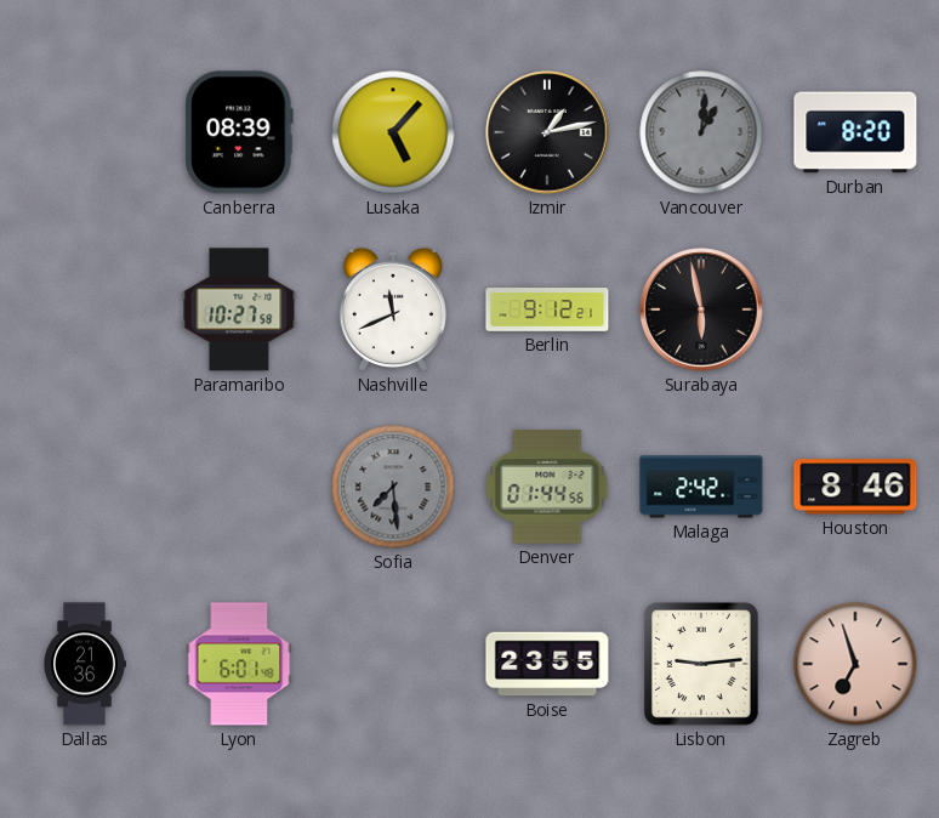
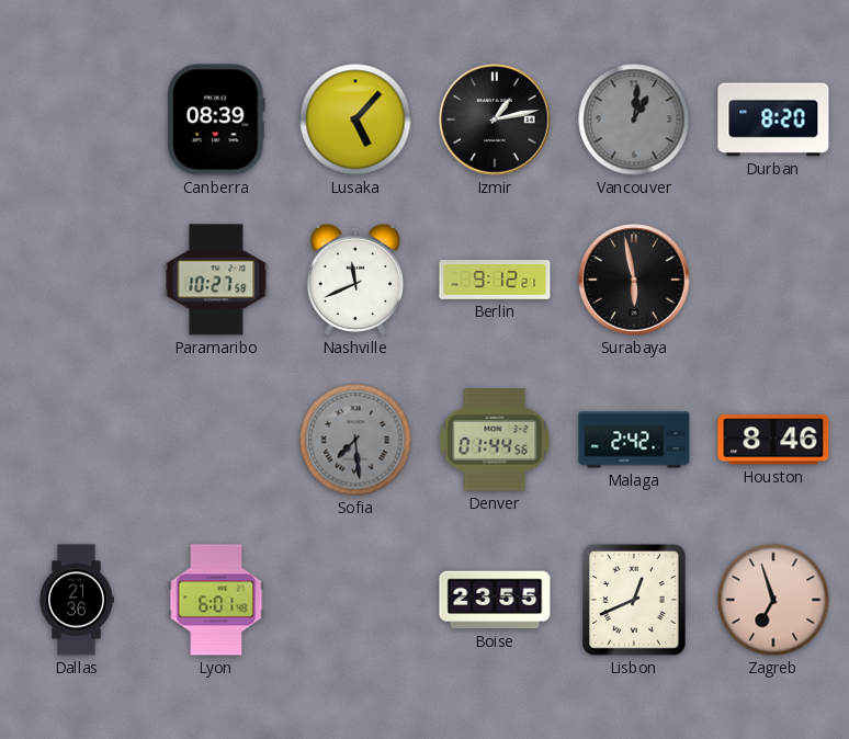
Lisbon: 9:14 -> 12:41 (634, 601)
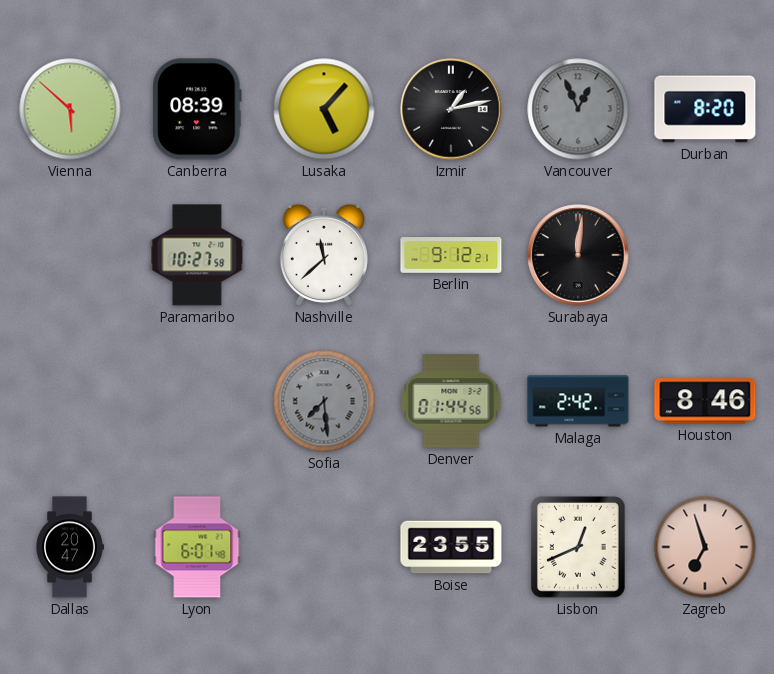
Vienna: none -> 5:52 (70, 109)
Vancouver: 1:01 -> 12:56 (578, 109)
Nashville: 11:41 -> 11:38 (324, 255)
Surabaya: 5:58 -> 12:01 (578, 255)
Dallas: 21:36 -> 20:47 (70, 547)
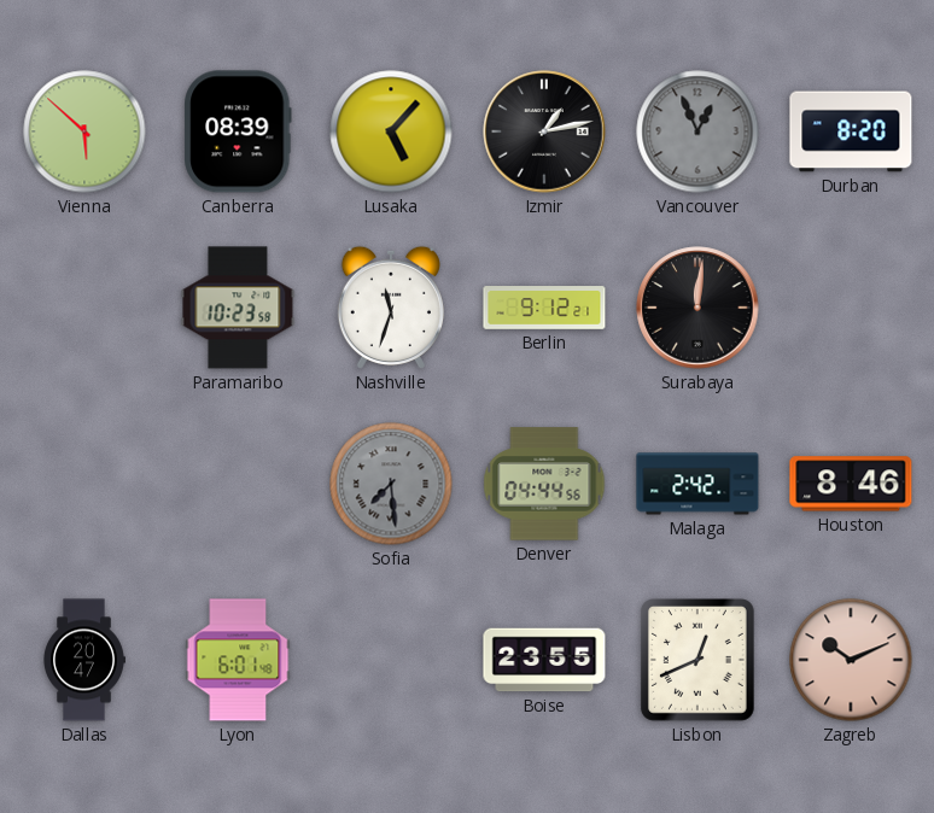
Paramaribo: 10:27 -> 10:23 (238, 308)
Nashville: 11:38 -> 11:33 (391, 308)
Denver: 01:44 -> 04:44 (544, 484)
Zagreb: 6:57 -> 10:11 (851, 660)
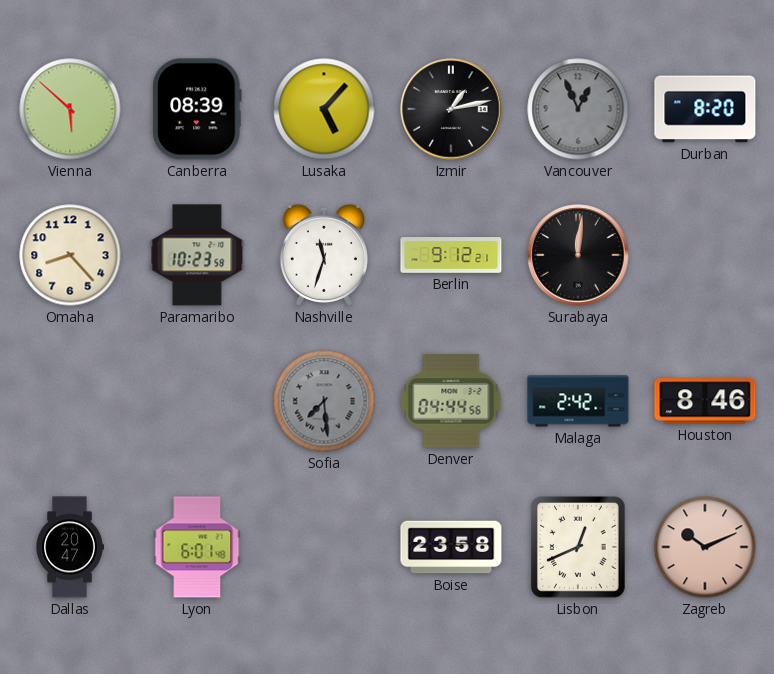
Omaha: none -> 8:23 (70, 255)
Boise: 23:55 -> 23:58 (451, 547)
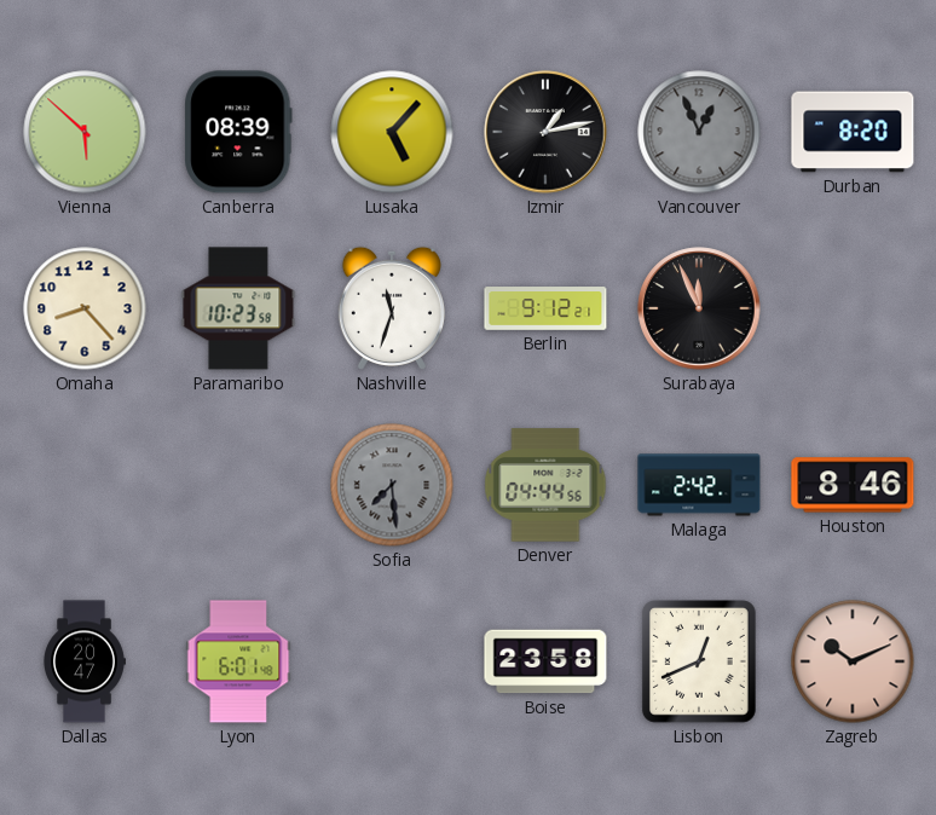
Surabaya: 12:01 -> 11:56 (699, 308)
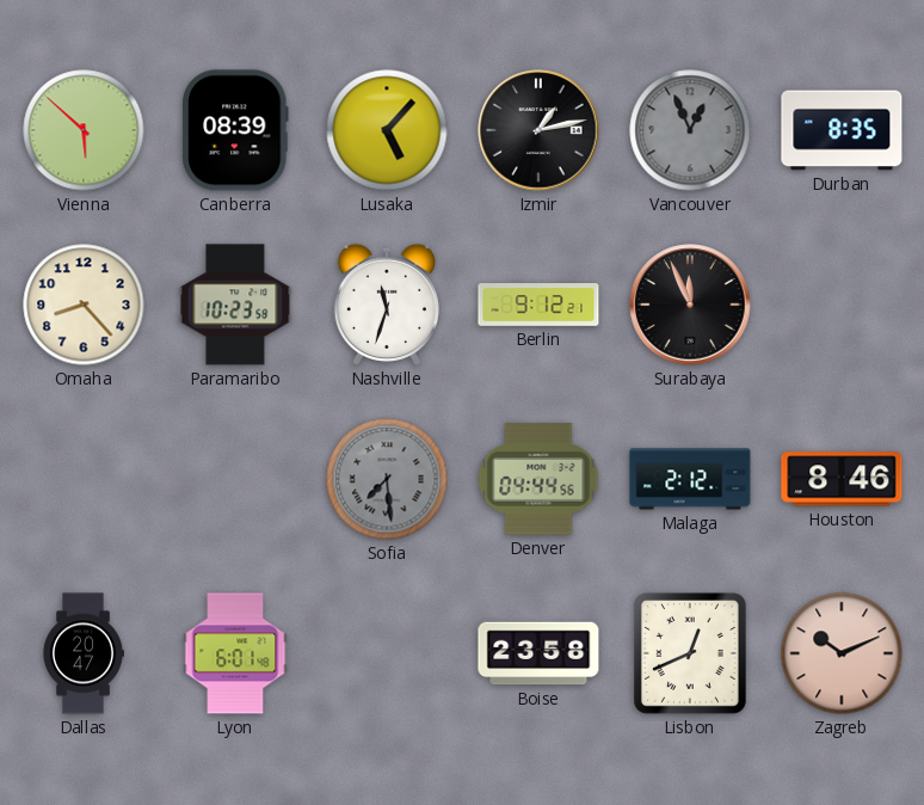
Durban: 8:20 -> 8:35 (842, 130)
Malaga: 2:42 -> 2:12 (690, 479)
